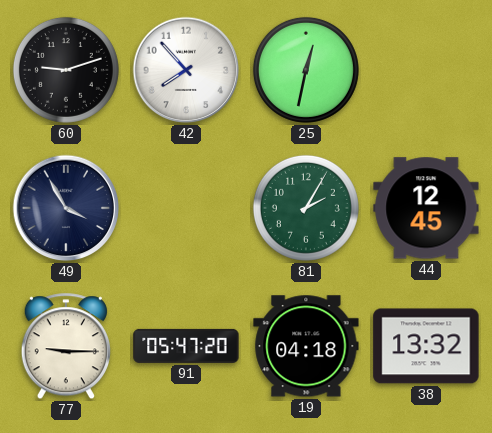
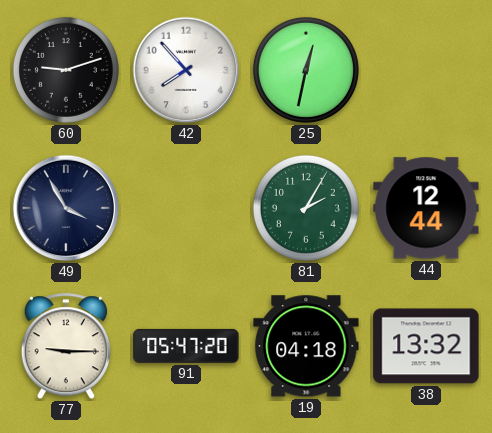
44: 12:45 -> 12:44 (426, 208)
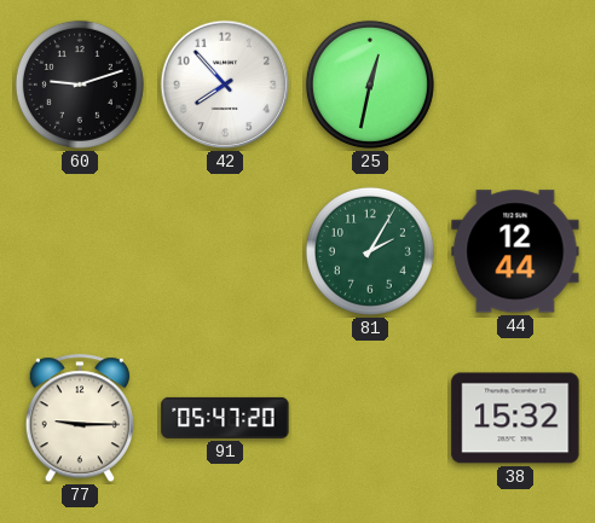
49: 3:55 -> none (66, 208)
19: 04:18 -> none (306, 346)
38: 13:32 -> 15:32 (515, 418)
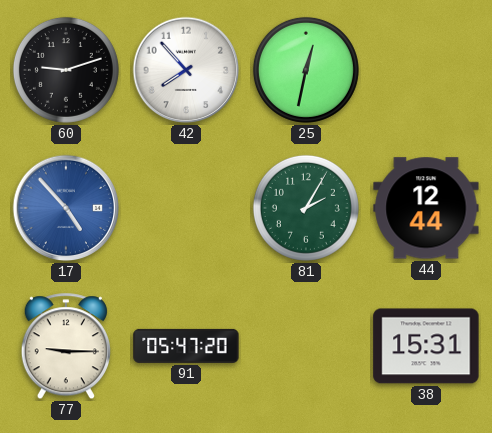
17: none -> 4:53 (66, 208)
38: 15:32 -> 15:31 (426, 346)
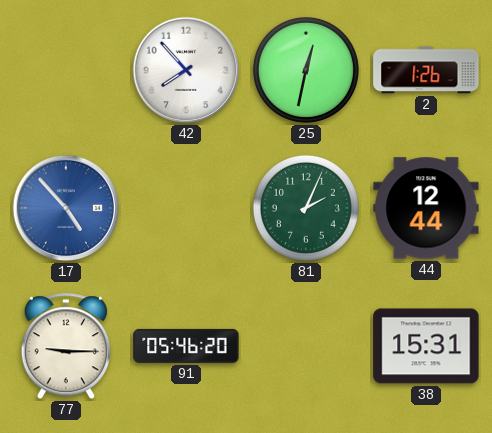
60: 9:12 -> none (66, 70)
2: none -> 1:26 (426, 70)
81: 2:05 -> 2:04 (306, 208)
91: 05:47 -> 05:46 (186, 346)
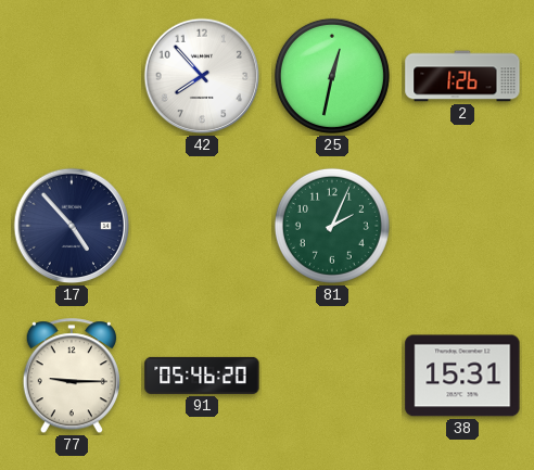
17 dial: blue -> navy (72, 226)
44: 12:44 -> none (426, 208)
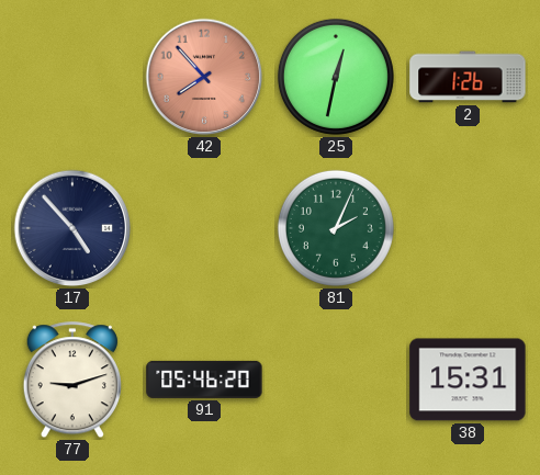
42 dial: white -> salmon (204, 77)
77: 9:15 -> 9:12 (72, 381)
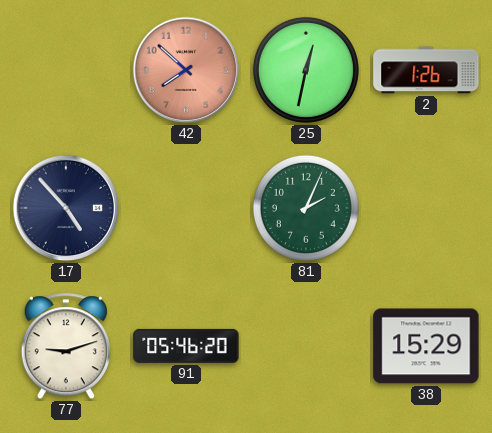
42: 7:53 -> 7:52 (186, 70)
38: 15:31 -> 15:29 (426, 346)
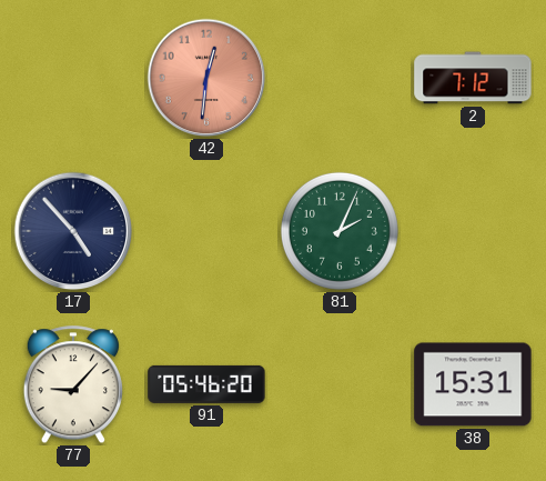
42: 7:52 -> 12:31 (206, 78)
25: 12:32 -> none (306, 70)
2: 1:26 -> 7:12 (473, 78)
77: 9:12 -> 9:07 (73, 385)
38: 15:29 -> 15:31 (473, 384)
